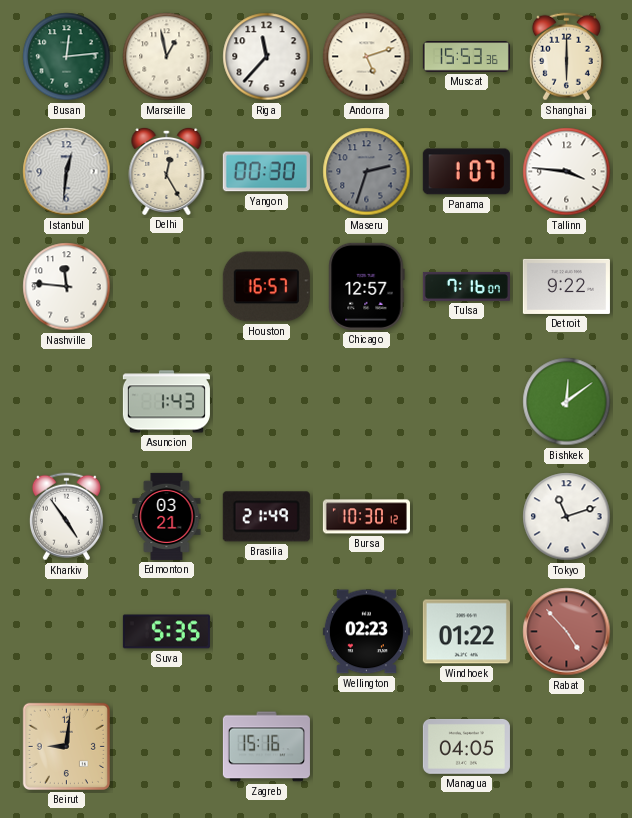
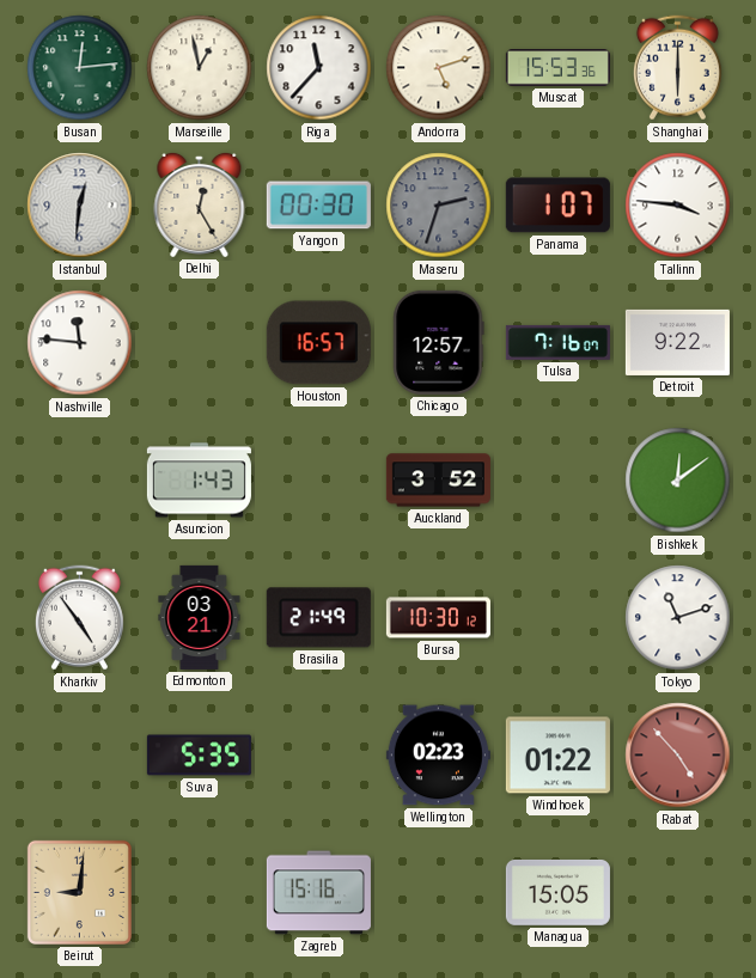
Auckland: none -> 3:52 (438, 481)
Managua: 04:05 -> 15:05 (557, 892)
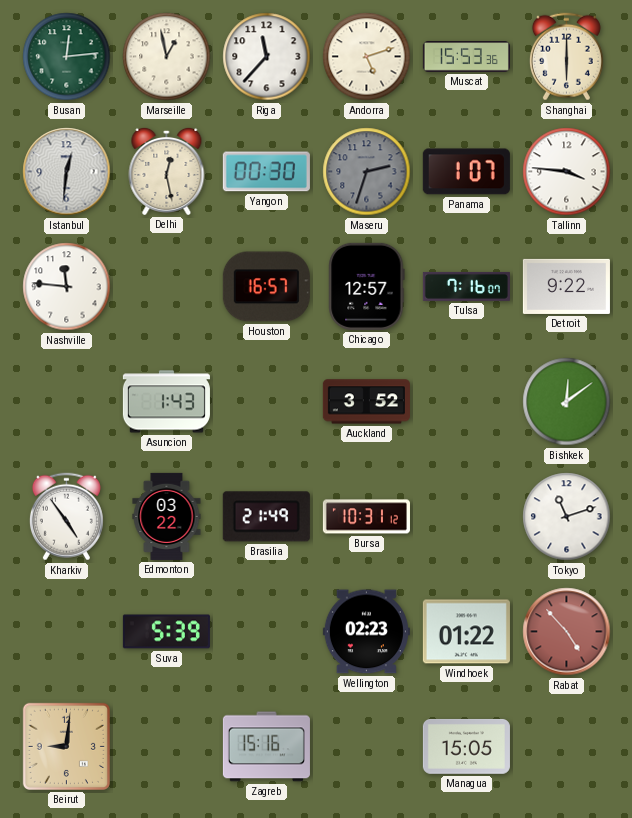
Delhi: 12:25 -> 12:28 (167, 171)
Edmonton: 03:21 -> 03:22 (167, 516)
Bursa: 10:30 -> 10:31 (366, 517)
Suva: 5:35 -> 5:39 (166, 632)
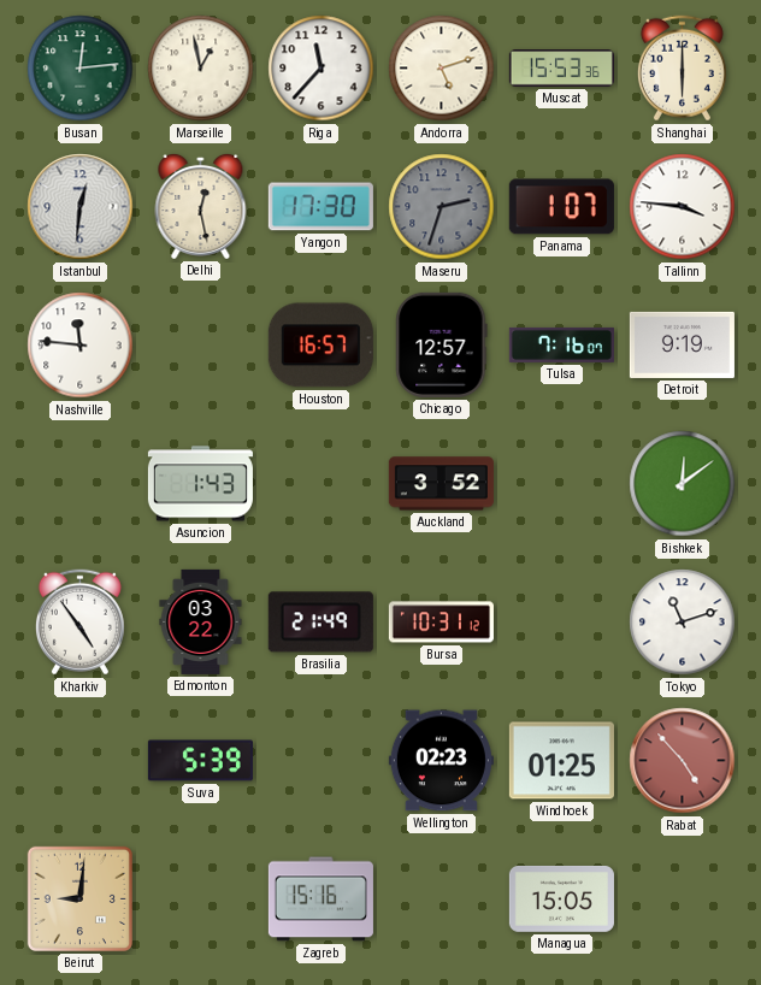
Yangon: 00:30 -> 17:30 (320, 207)
Detroit: 9:22 -> 9:19 (682, 344)
Windhoek: 01:22 -> 01:25 (561, 761)
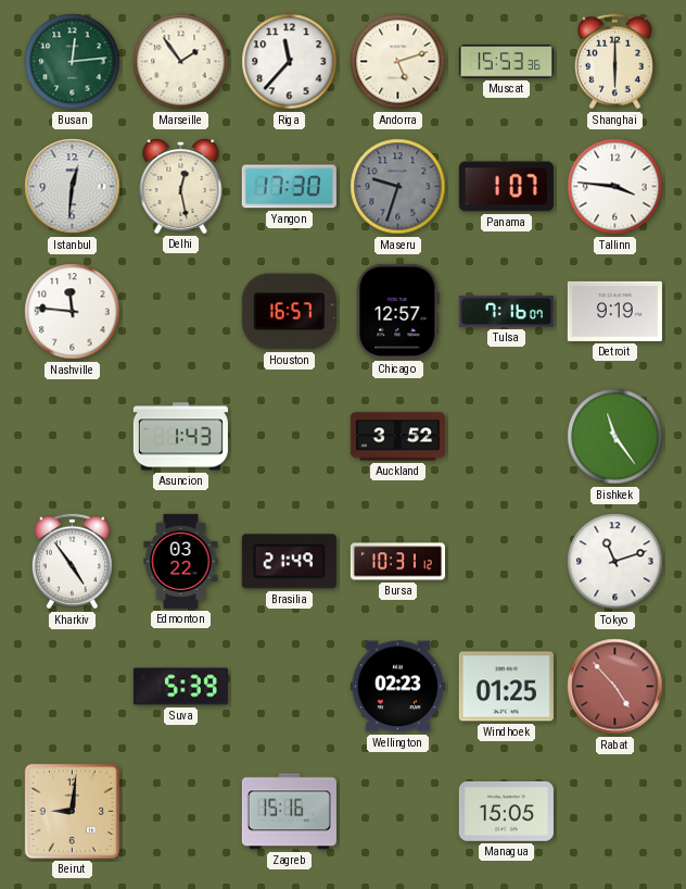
Marseille: 12:58 -> 1:54 (181, 62)
Maseru: 2:33 -> 9:33 (398, 187)
Bishkek: 12:09 -> 11:24 (615, 437)
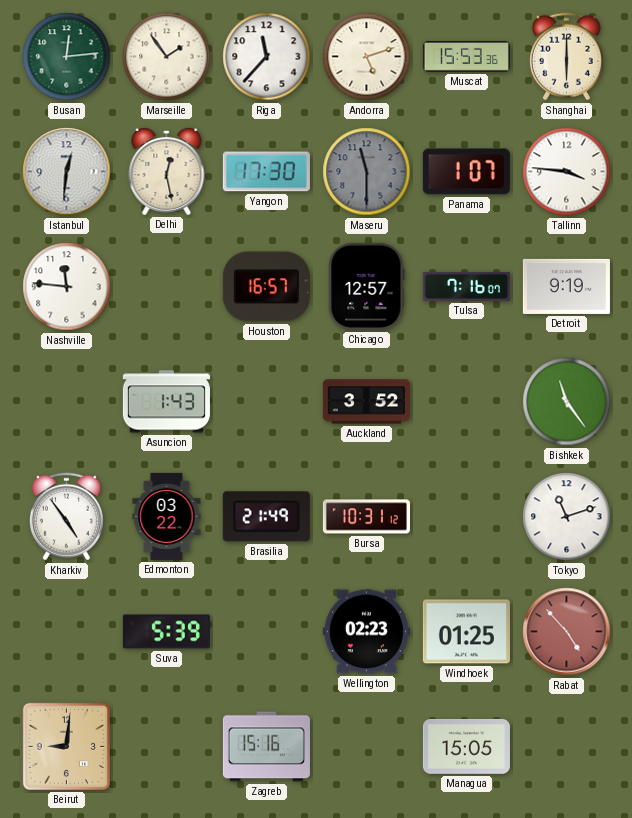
Maseru: 9:33 -> 11:30 (367, 172)
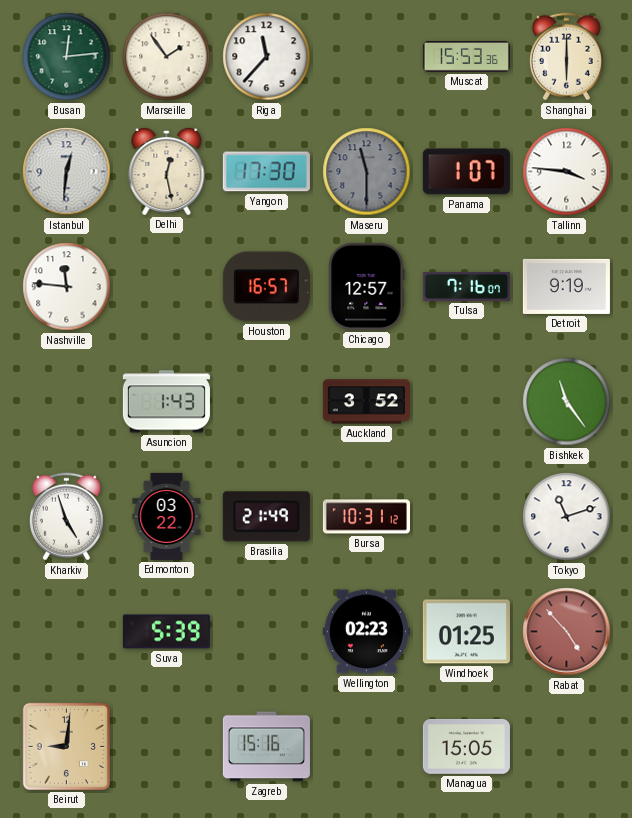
Andorra: 5:12 -> none (367, 57)
Kharkiv: 4:54 -> 4:57 (66, 517)
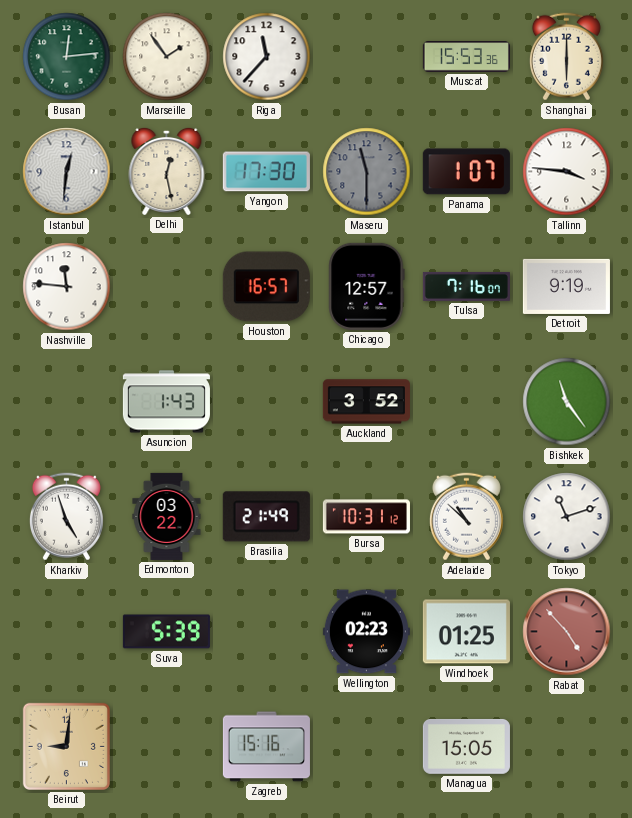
Adelaide: none -> 10:52 (466, 517)
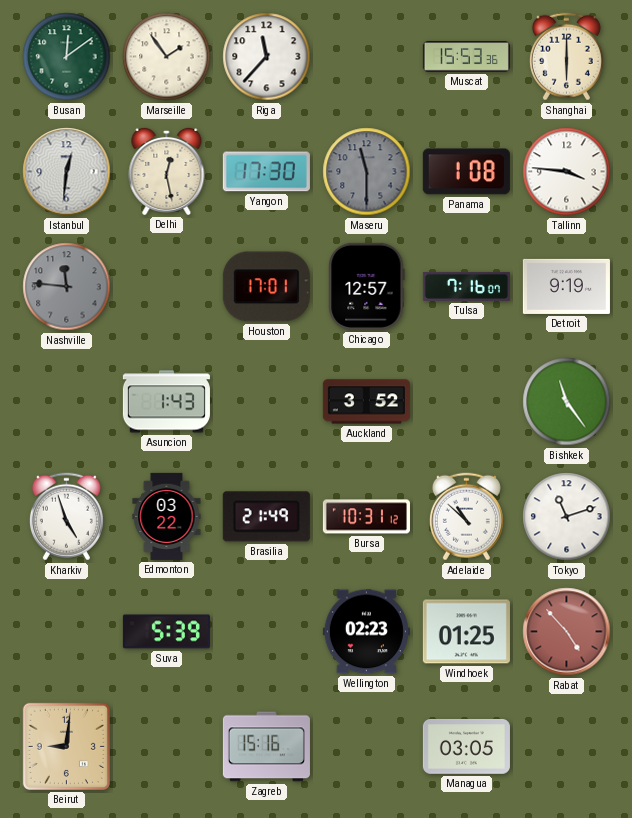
Busan: 12:14 -> 12:09 (67, 57)
Panama: 1:07 -> 1:08 (466, 172)
Nashville dial: white -> grey (67, 287)
Houston: 16:57 -> 17:01 (266, 287)
Managua: 15:05 -> 03:05 (466, 746)
